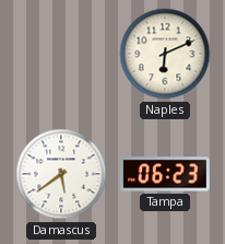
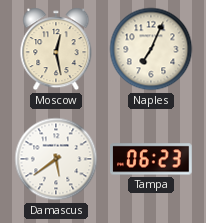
Moscow: none -> 12:28 (56, 49)
Naples: 6:11 -> 7:04 (151, 49)
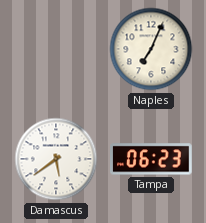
Moscow: 12:28 -> none (56, 49)
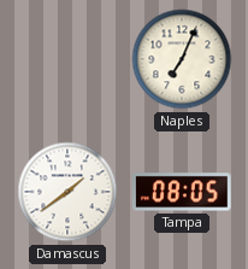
Damascus: 5:39 -> 1:39 (67, 192)
Tampa: 06:23 -> 08:05 (183, 192)
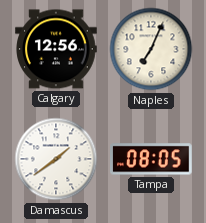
Calgary: none -> 12:56 (56, 49)
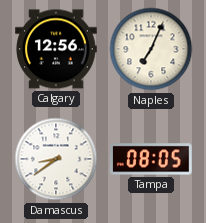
Damascus: 1:39 -> 8:39 (56, 159)
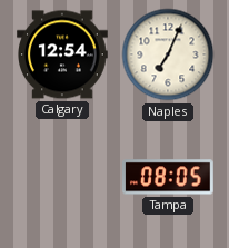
Calgary: 12:56 -> 12:54 (62, 54)
Damascus: 8:39 -> none (56, 159)
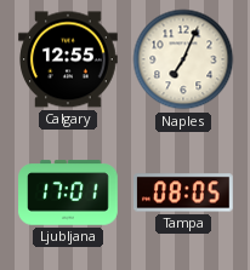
Calgary: 12:54 -> 12:55 (68, 59)
Ljubljana: none -> 17:01 (68, 193)
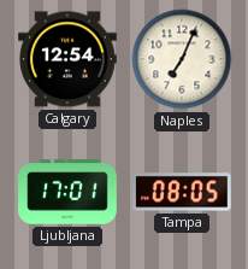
Calgary: 12:55 -> 12:54 (67, 59)
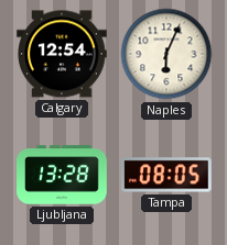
Naples: 7:04 -> 6:04 (166, 54)
Ljubljana: 17:01 -> 13:28 (62, 175)
